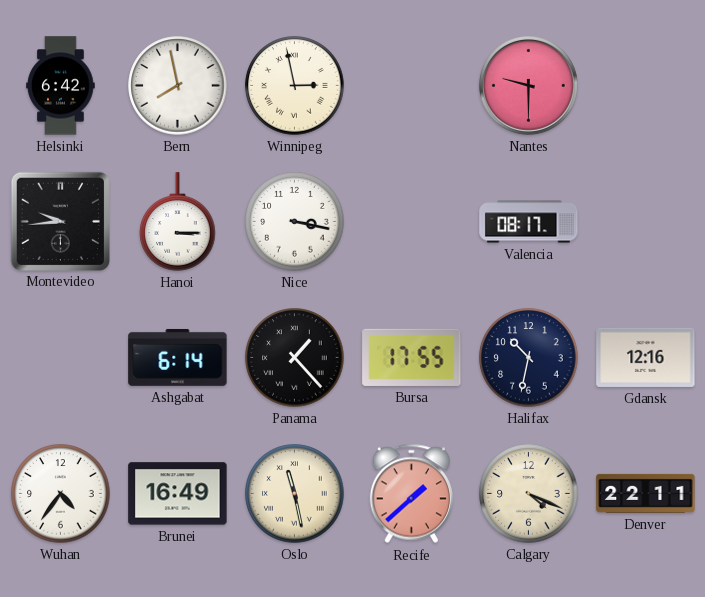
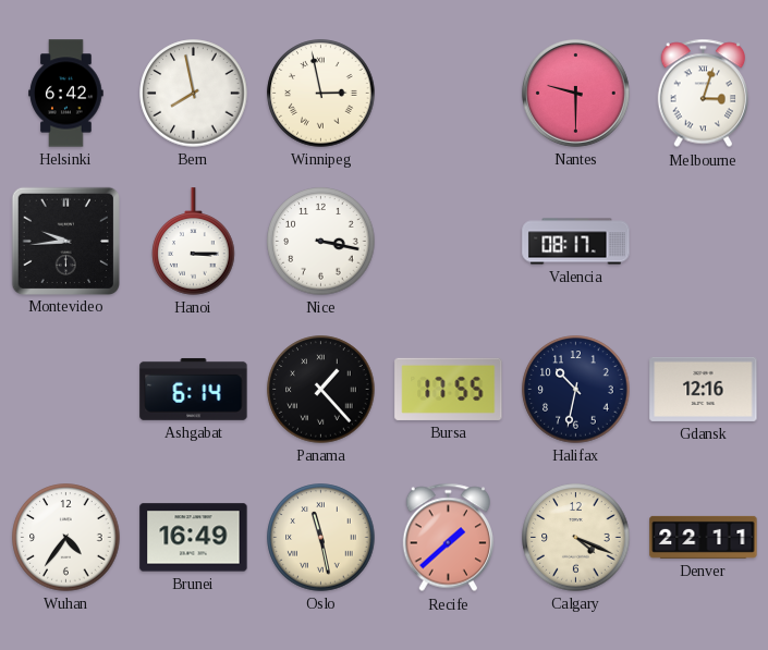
Melbourne: none -> 3:03 (704, 94)
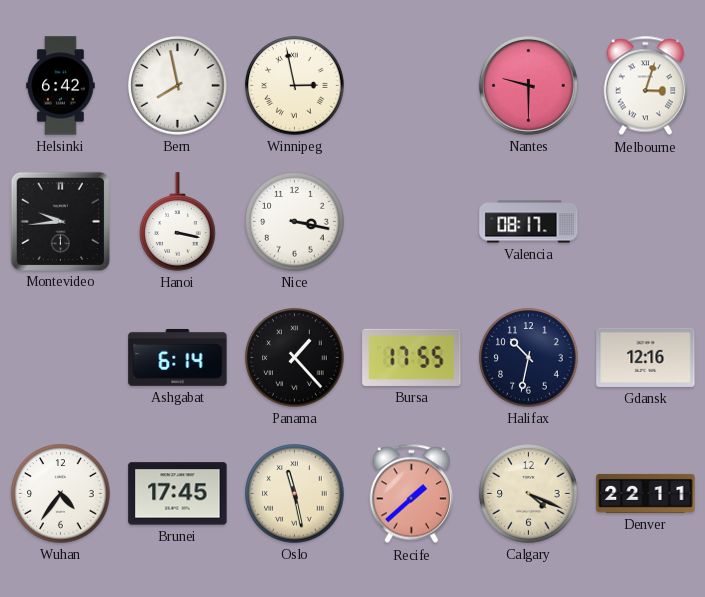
Hanoi: 3:15 -> 3:17 (178, 222)
Brunei: 16:49 -> 17:45 (178, 494)
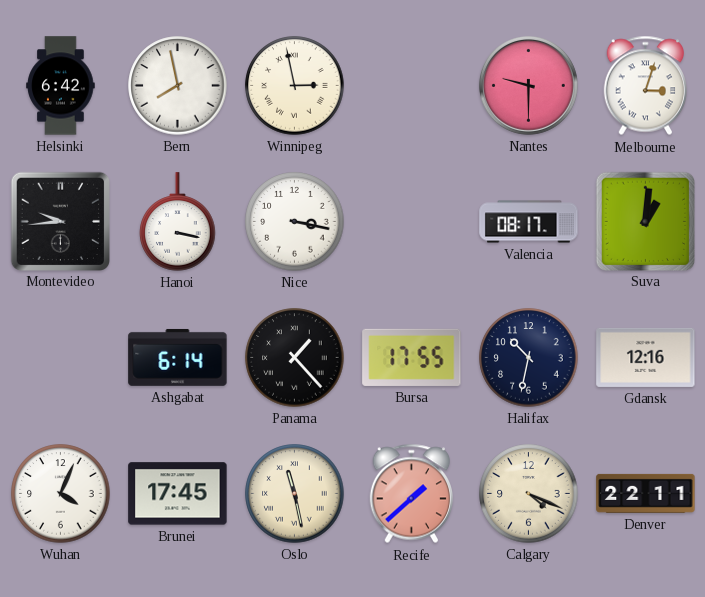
Suva: none -> 1:01 (645, 221)
Wuhan: 4:36 -> 4:04 (61, 494)
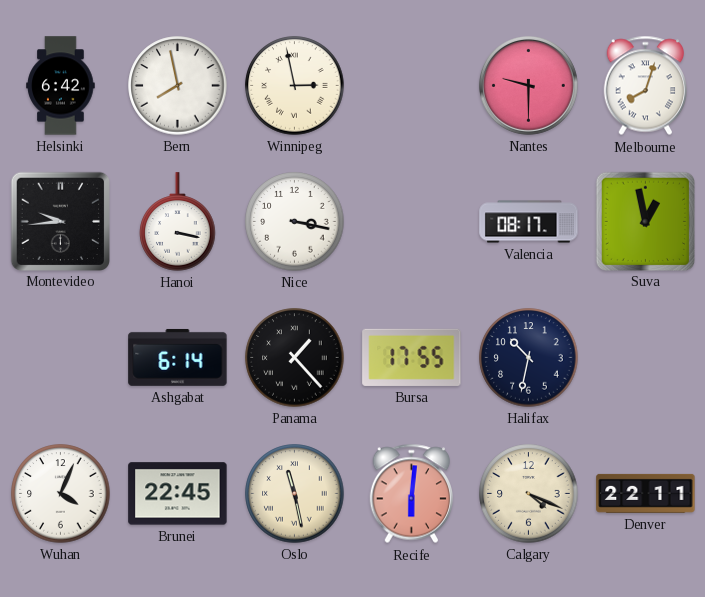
Melbourne: 3:03 -> 8:03 (646, 86)
Suva: 1:01 -> 12:58 (645, 221)
Gdansk: 12:16 -> none (646, 357)
Brunei: 17:45 -> 22:45 (178, 494)
Recife: 1:38 -> 6:01 (412, 494)
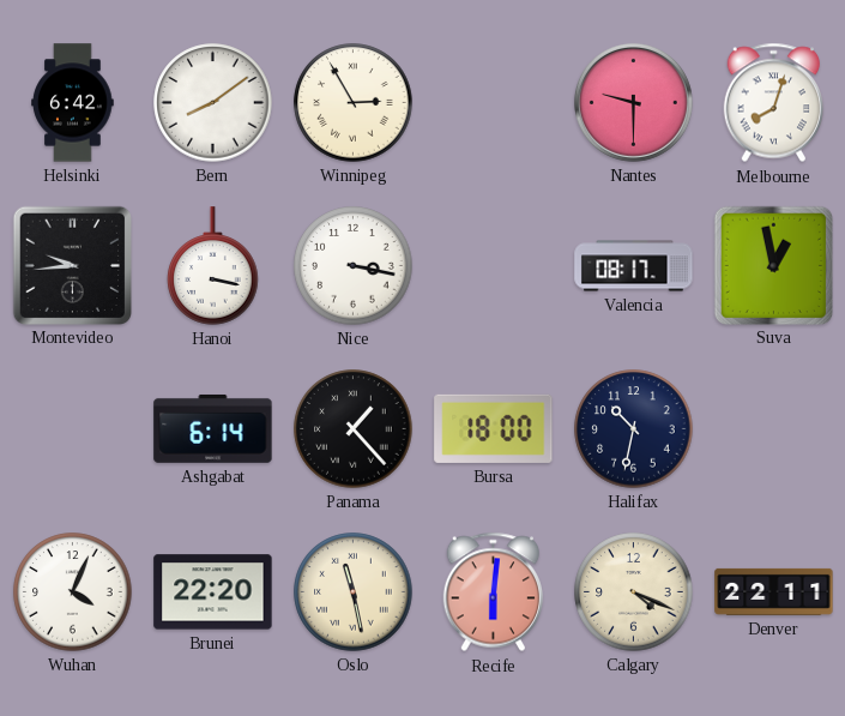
Bern: 7:58 -> 8:09 (213, 103)
Winnipeg: 2:58 -> 2:55 (354, 103)
Bursa: 17:55 -> 18:00 (494, 428)
Brunei: 22:45 -> 22:20 (213, 592)
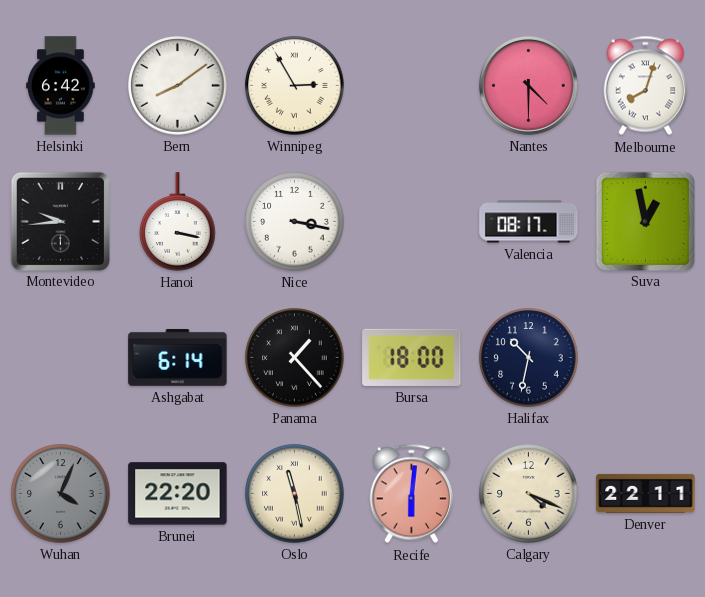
Nantes: 9:30 -> 4:30 (528, 85)
Wuhan dial: white -> grey (61, 494)
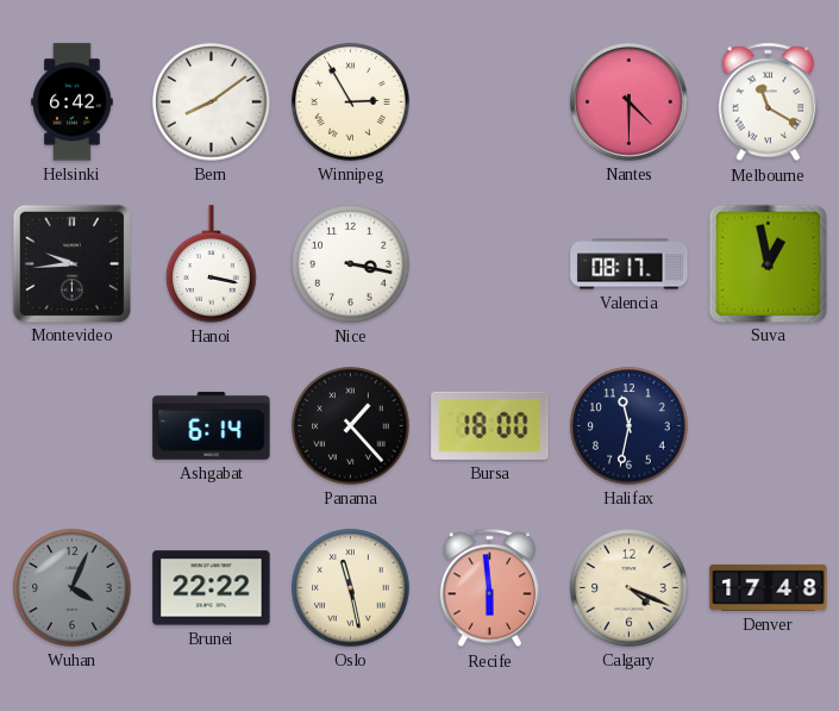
Melbourne: 8:03 -> 11:20 (769, 102)
Halifax: 10:32 -> 11:32 (630, 426)
Brunei: 22:20 -> 22:22 (212, 588)
Recife: 6:01 -> 5:59 (490, 588)
Denver: 22:11 -> 17:48 (769, 587)
